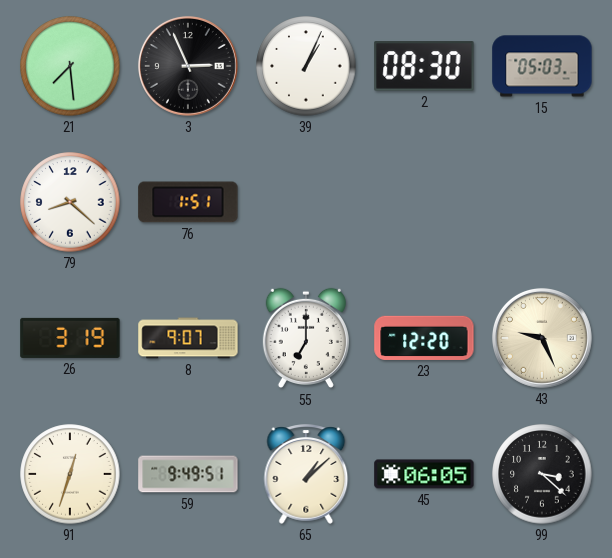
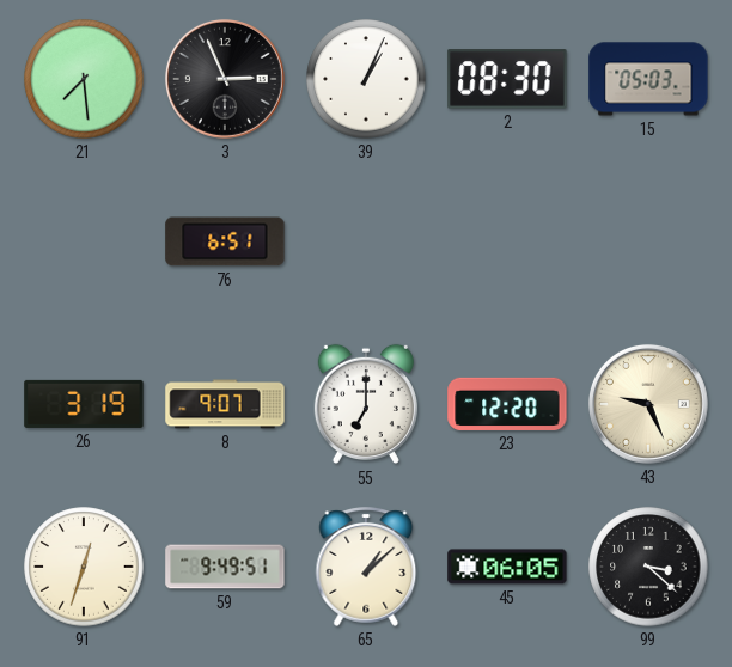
79: 8:22 -> none (70, 202)
76: 1:51 -> 6:51 (225, 241)
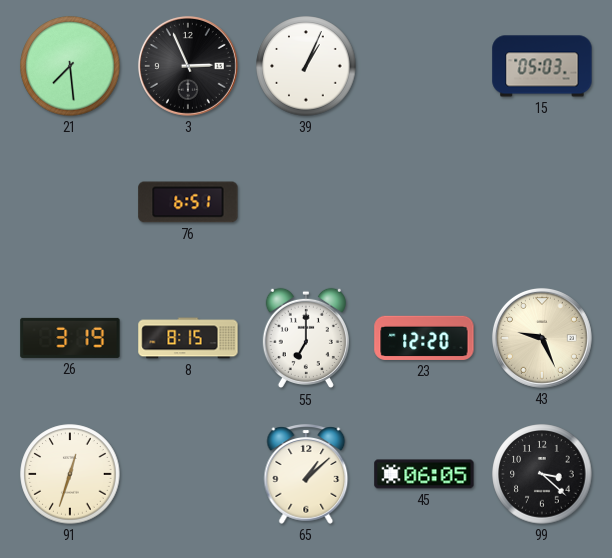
2: 08:30 -> none (507, 79)
8: 9:07 -> 8:15 (188, 338)
59: 9:49 -> none (225, 567)
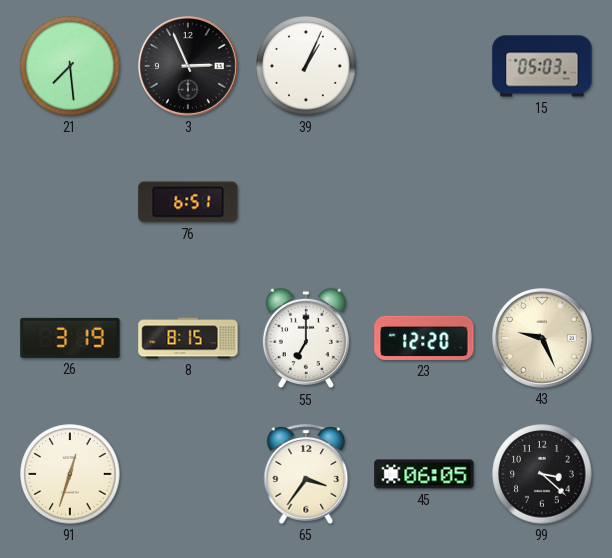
65: 1:08 -> 3:36 (306, 474)
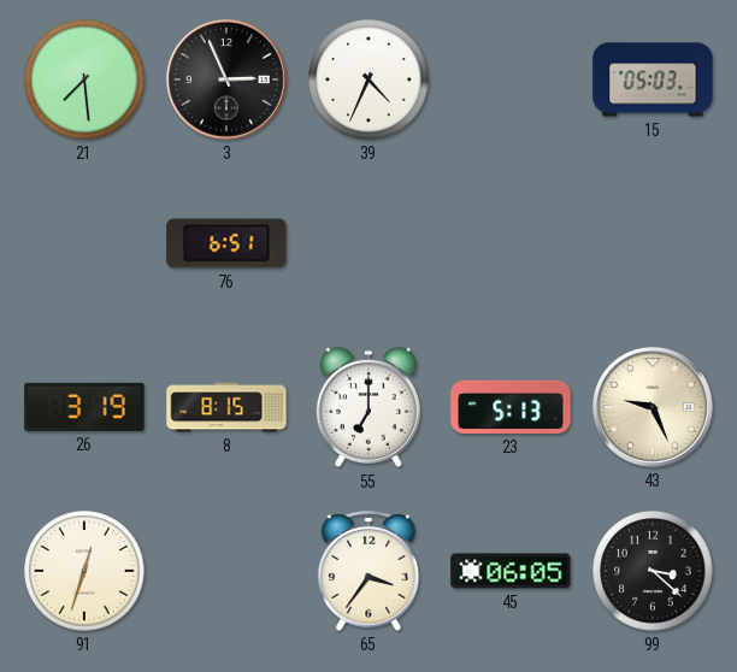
39: 1:04 -> 4:34 (368, 79)
23: 12:20 -> 5:13 (511, 407)
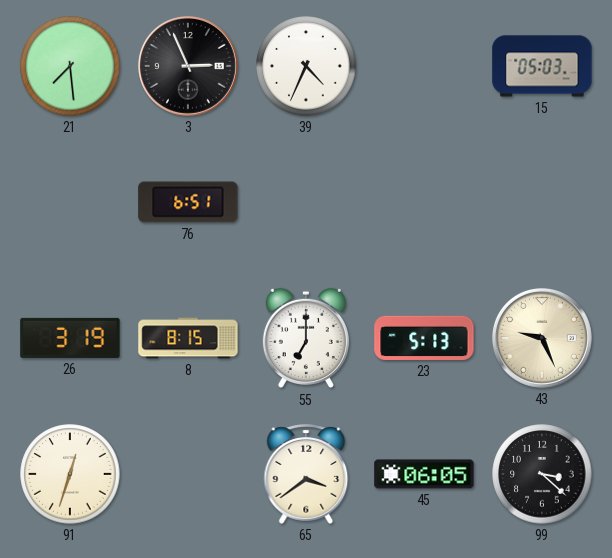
65: 3:36 -> 3:39 (306, 474)
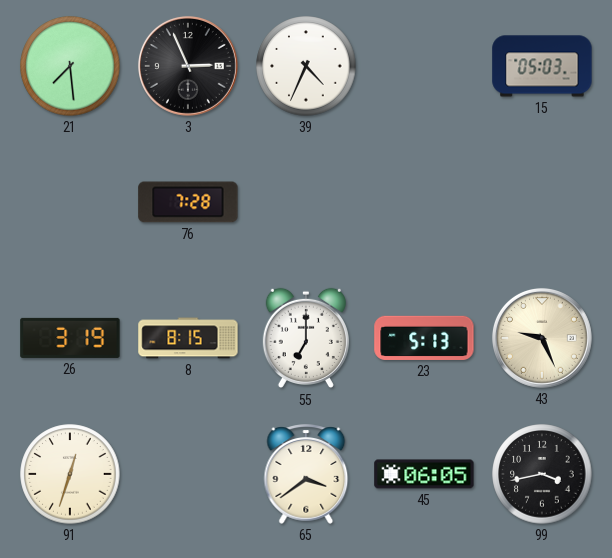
76: 6:51 -> 7:28 (188, 202)
99: 3:22 -> 3:43 (542, 474)
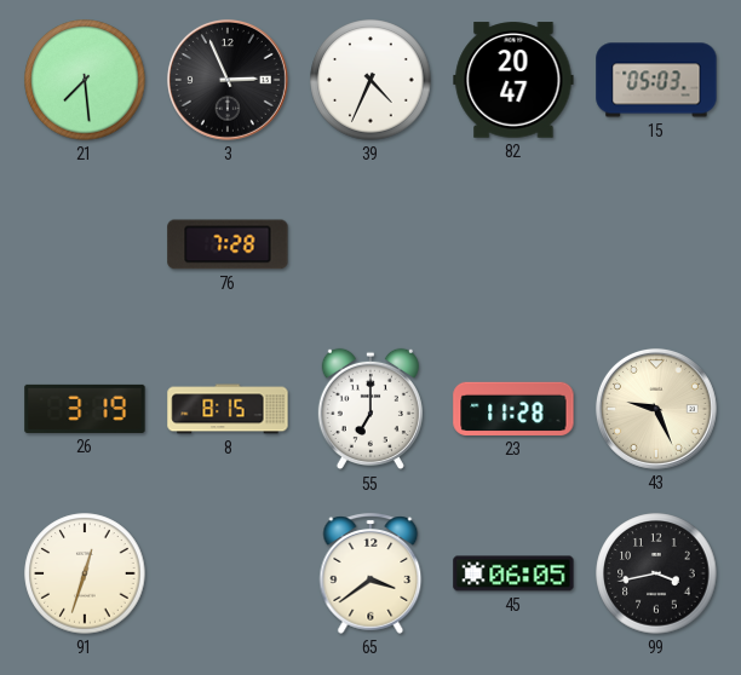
82: none -> 20:47 (513, 80)
23: 5:13 -> 11:28 (513, 409)
